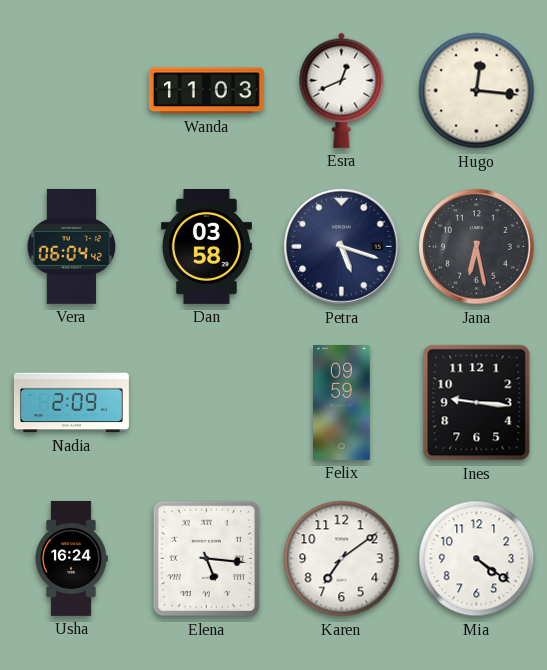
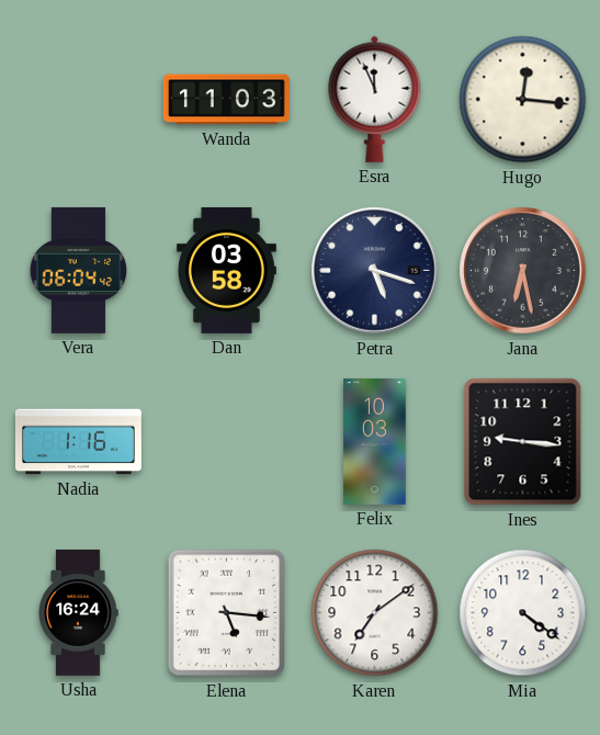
Esra: 12:41 -> 11:56 (375, 99)
Nadia: 2:09 -> 1:16 (78, 442)
Felix: 09:59 -> 10:03 (375, 441)
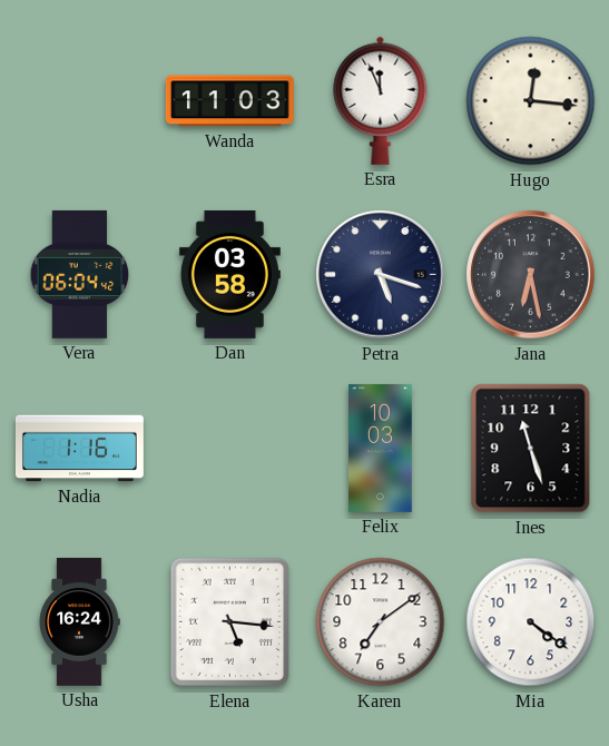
Ines: 9:16 -> 11:27 (531, 449)
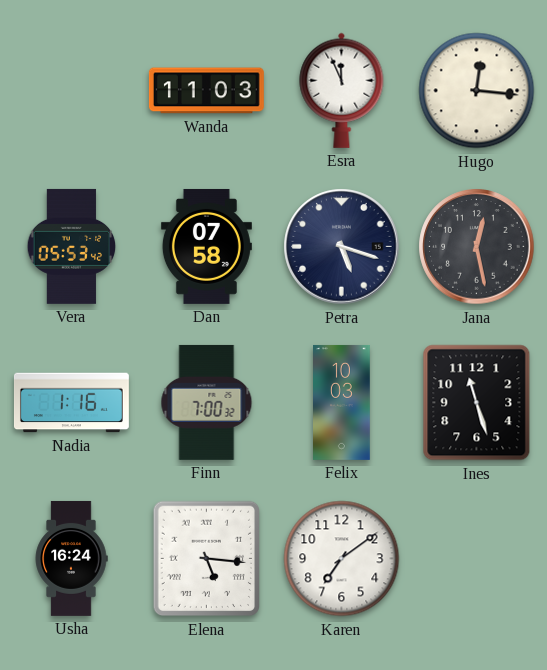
Vera: 06:04 -> 05:53 (72, 246)
Dan: 03:58 -> 07:58 (206, 246)
Jana: 6:28 -> 12:28 (477, 247)
Finn: none -> 7:00 (207, 402)
Mia: 4:21 -> none (531, 622)
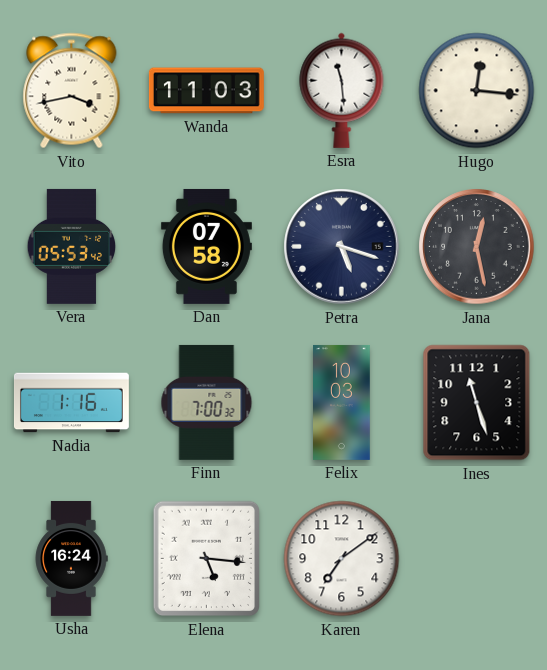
Vito: none -> 3:43 (72, 91)
Esra: 11:56 -> 11:29 (342, 90)
